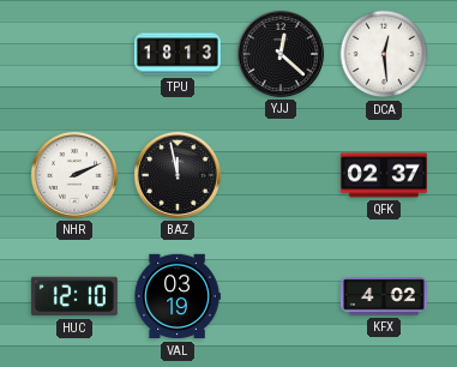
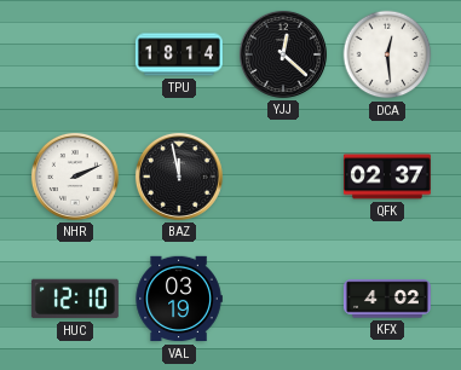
TPU: 18:13 -> 18:14 (179, 54)
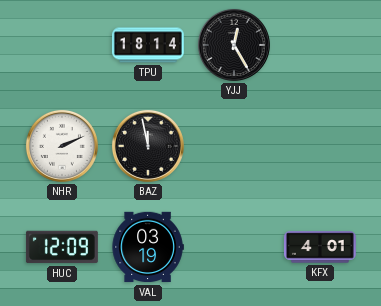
YJJ: 12:22 -> 12:25 (234, 45)
DCA: 12:29 -> none (387, 54)
QFK: 02:37 -> none (387, 177)
HUC: 12:10 -> 12:09 (62, 247)
KFX: 4:02 -> 4:01 (320, 247)
